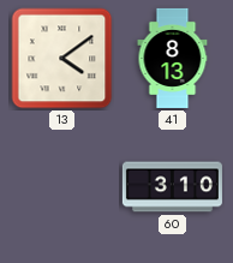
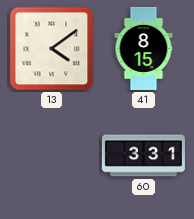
41: 8:13 -> 8:15 (144, 48)
60: 3:10 -> 3:31 (143, 156)
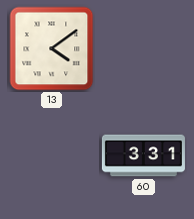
41: 8:15 -> none (144, 48)
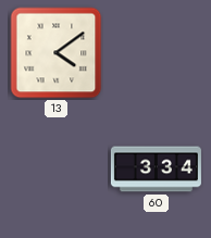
60: 3:31 -> 3:34 (156, 170)
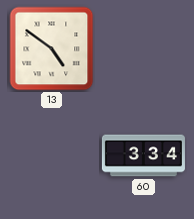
13: 4:09 -> 4:51 (52, 49)
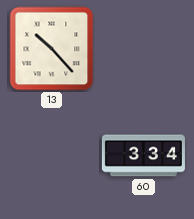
13: 4:51 -> 10:23 (52, 49)
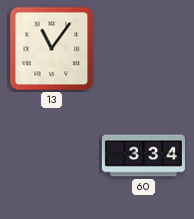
13: 10:23 -> 11:06 (52, 49)
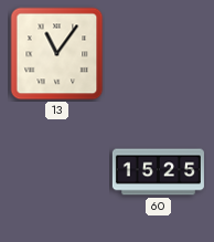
60: 3:34 -> 15:25 (158, 172)
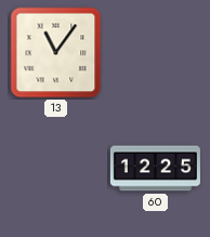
60: 15:25 -> 12:25 (155, 169)
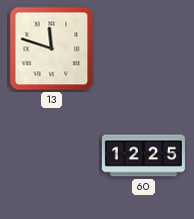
13: 11:06 -> 11:48 (52, 49)
